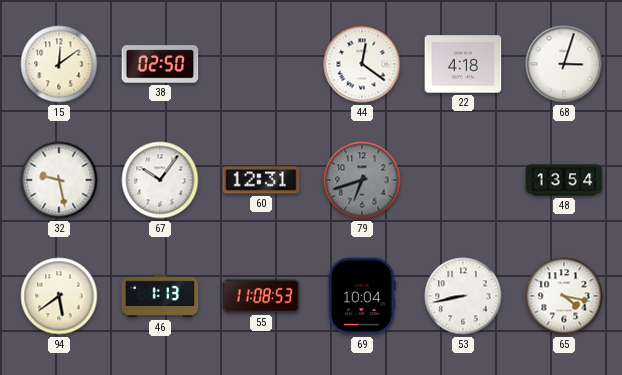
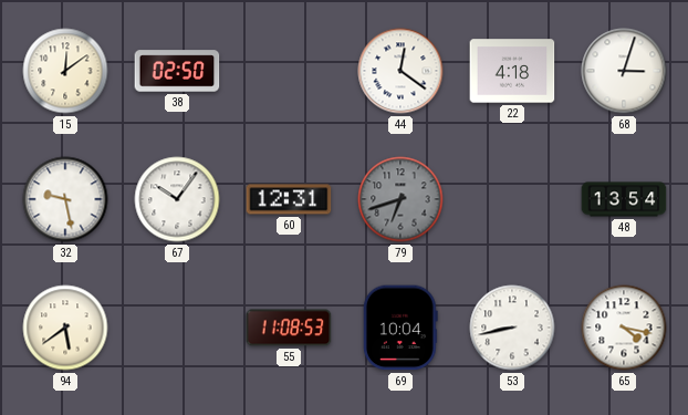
46: 1:13 -> none (160, 296)
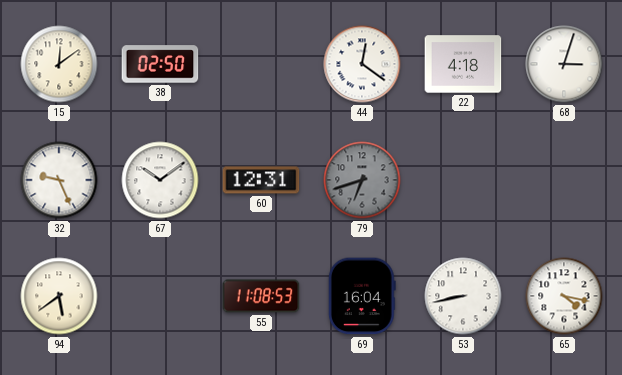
32: 9:28 -> 9:26 (59, 180)
67: 10:06 -> 10:09 (160, 180)
48: 13:54 -> none (624, 199)
69: 10:04 -> 16:04 (362, 296)
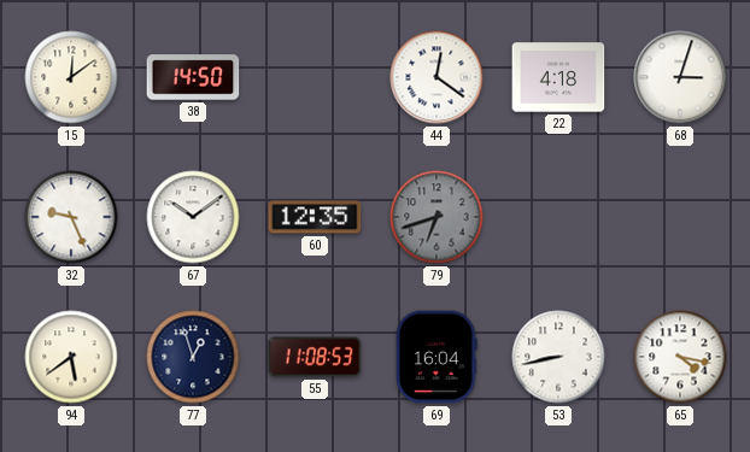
38: 02:50 -> 14:50 (193, 77)
60: 12:31 -> 12:35 (315, 217)
77: none -> 12:57 (193, 357)
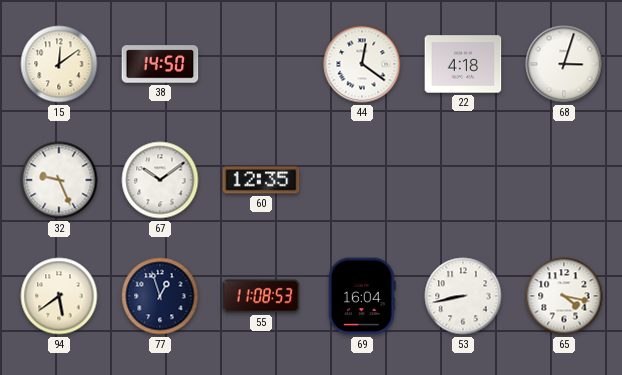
79: 6:42 -> none (436, 217)
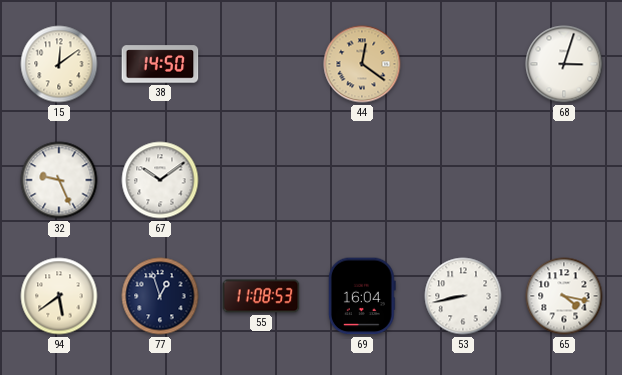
44 dial: white -> champagne (362, 64)
22: 4:18 -> none (463, 64)
60: 12:35 -> none (261, 180)
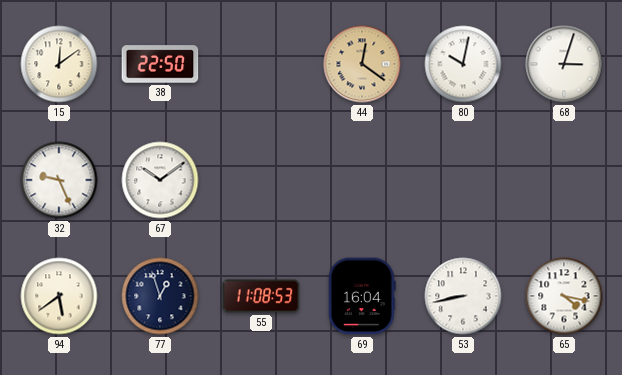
38: 14:50 -> 22:50 (160, 64)
80: none -> 10:02 (463, 64)
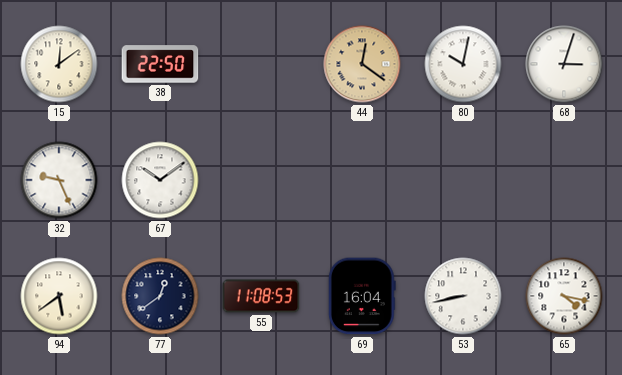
77: 12:57 -> 12:39 (160, 296)
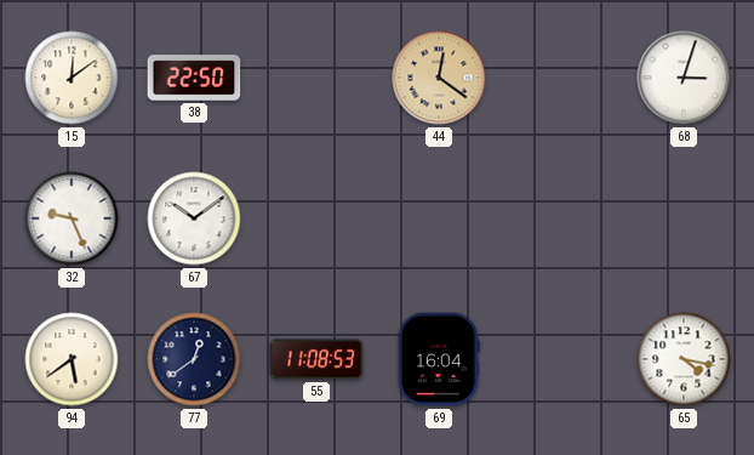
80: 10:02 -> none (463, 64)
53: 8:43 -> none (463, 296)
